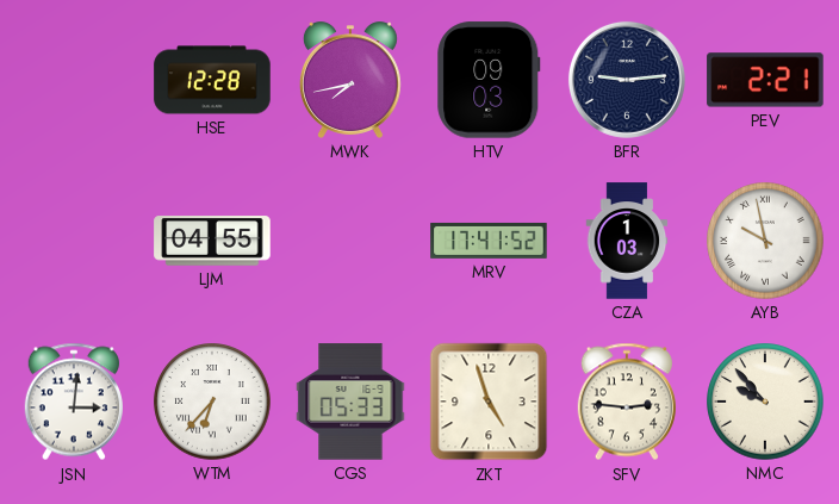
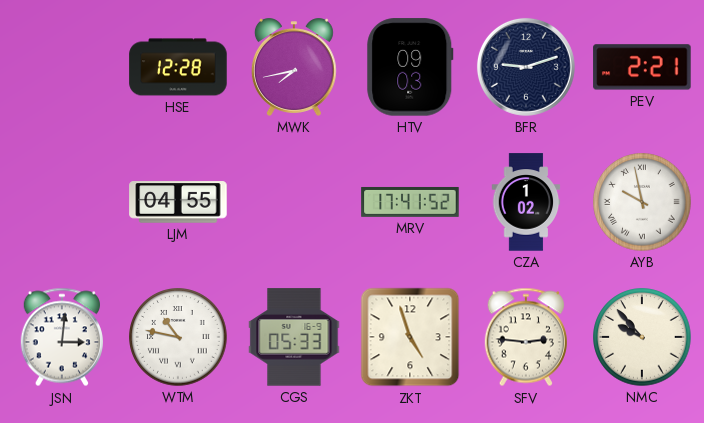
BFR: 9:14 -> 9:12 (526, 67)
CZA: 1:03 -> 1:02 (526, 202)
WTM: 6:37 -> 10:47 (178, 337)
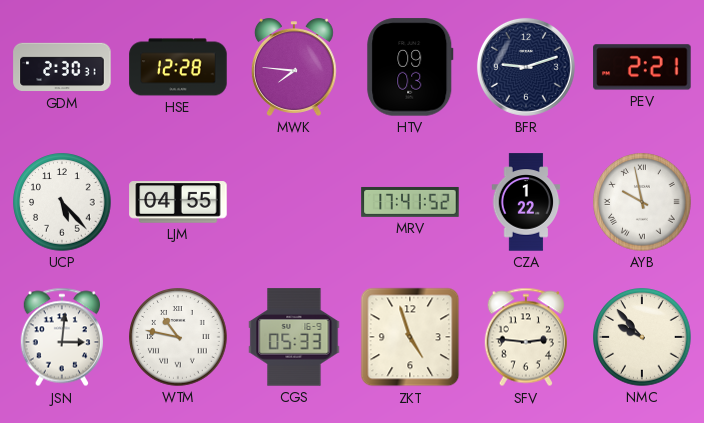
GDM: none -> 2:30 (62, 67)
MWK: 7:43 -> 7:46 (294, 67)
UCP: none -> 5:23 (62, 202)
CZA: 1:02 -> 1:22 (526, 202)
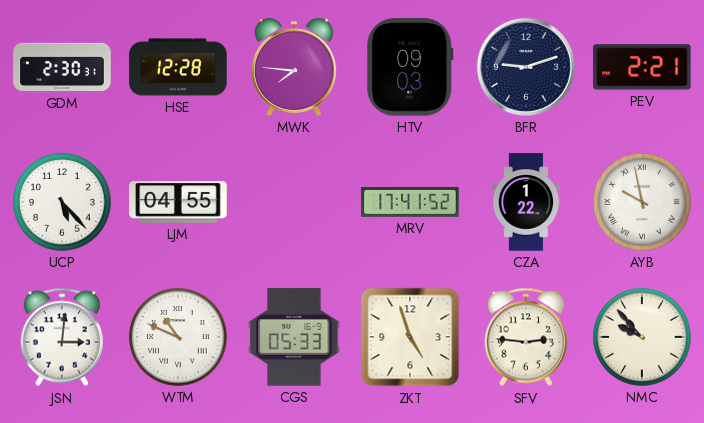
WTM: 10:47 -> 10:49 (178, 337)
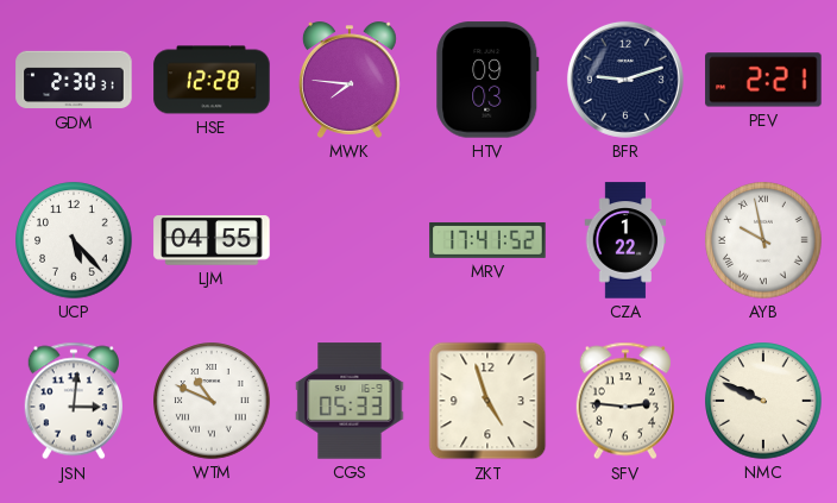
NMC: 9:53 -> 9:49 (763, 401)
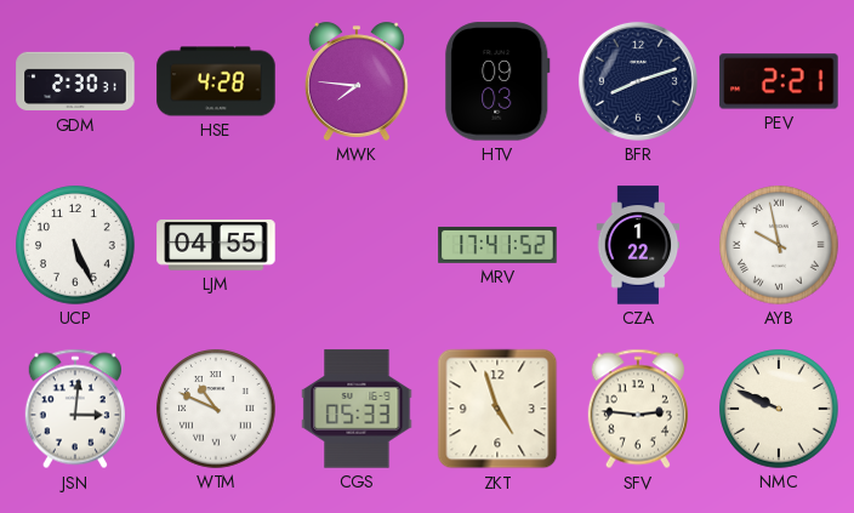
HSE: 12:28 -> 4:28 (216, 81)
BFR: 9:12 -> 8:12 (638, 81)
UCP: 5:23 -> 5:26 (75, 245)
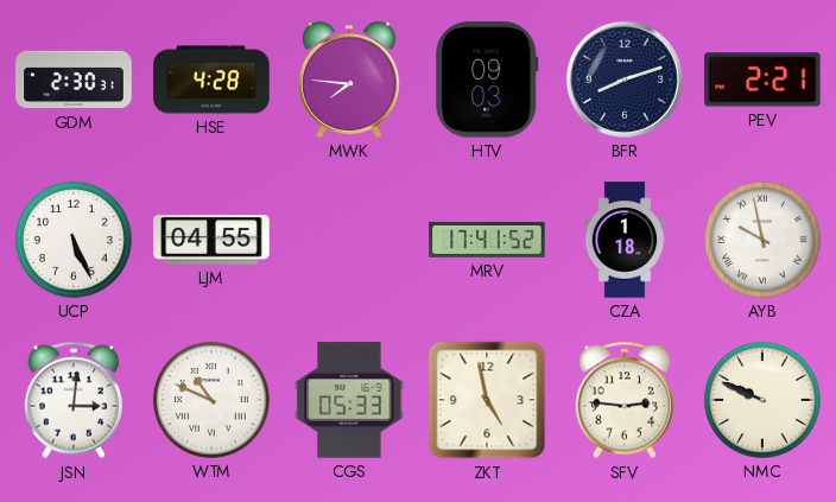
CZA: 1:22 -> 1:18 (625, 240)
ZKT: 4:57 -> 4:58 (487, 400)
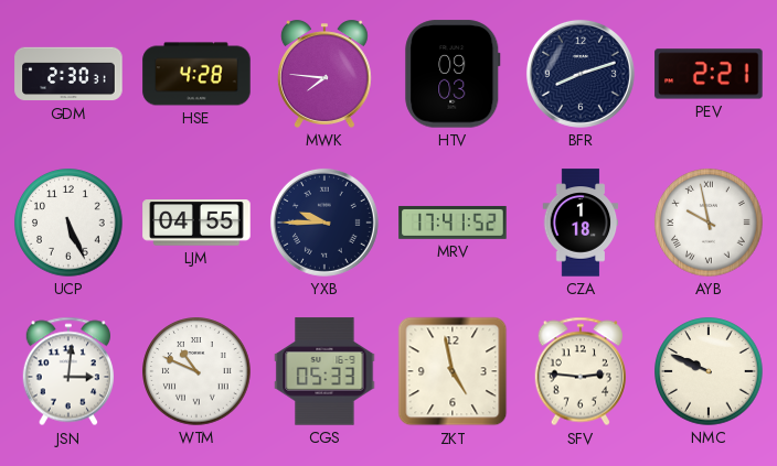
YXB: none -> 9:45 (324, 223)
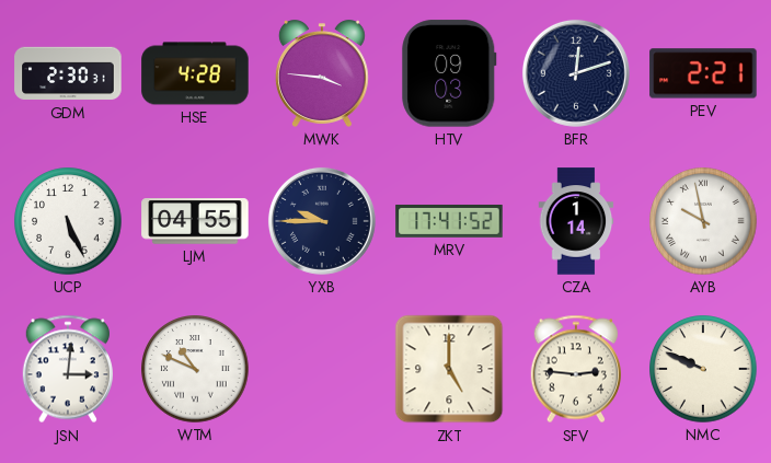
MWK: 7:46 -> 3:46 (322, 73)
BFR: 8:12 -> 12:12 (576, 73)
CZA: 1:18 -> 1:14 (576, 221)
CGS: 05:33 -> none (324, 371)
ZKT: 4:58 -> 5:00 (449, 369)
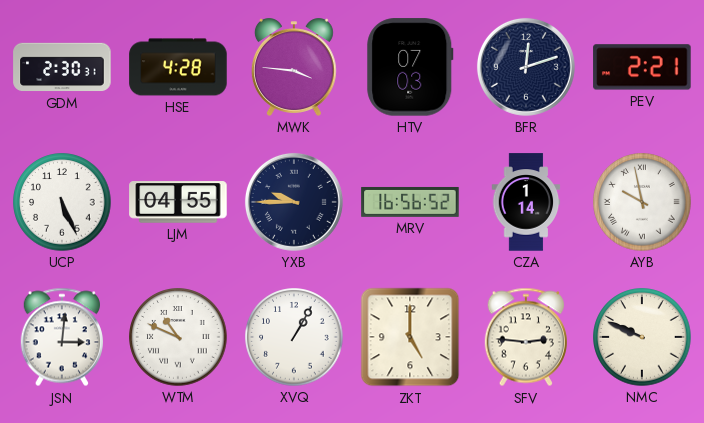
HTV: 09:03 -> 07:03 (410, 67)
MRV: 17:41 -> 16:56 (410, 202)
XVQ: none -> 1:05 (294, 337)
